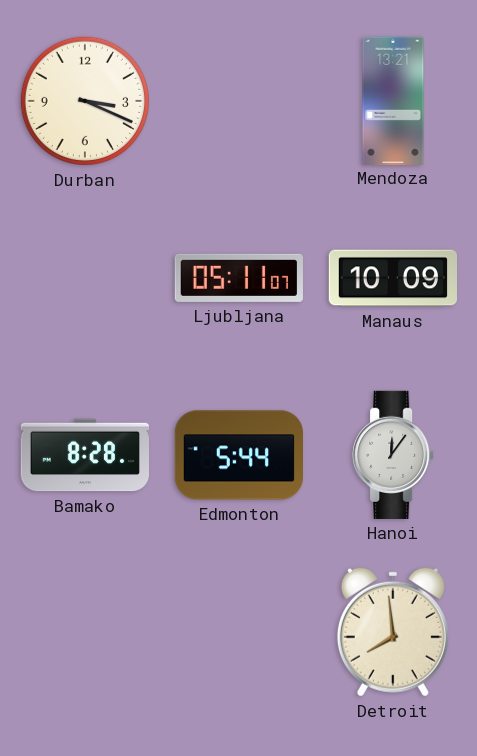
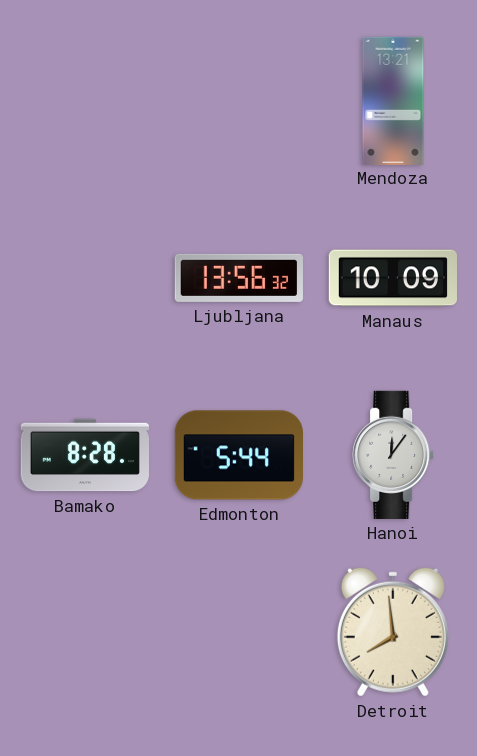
Durban: 3:19 -> none (85, 101)
Ljubljana: 05:11 -> 13:56 (239, 278)
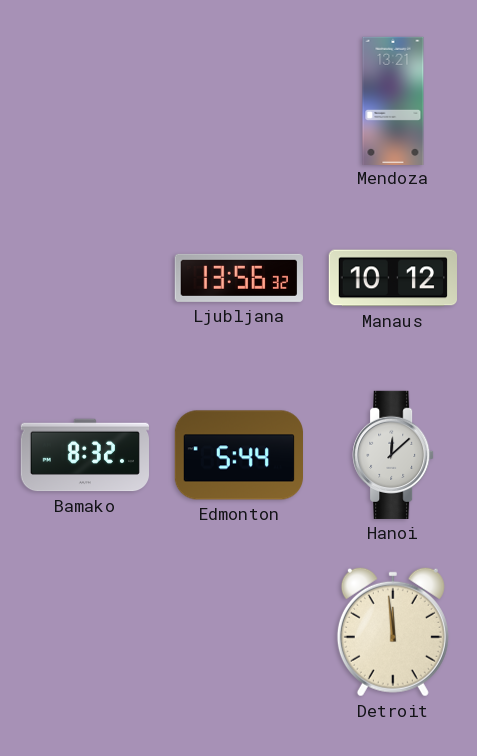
Manaus: 10:09 -> 10:12 (392, 278)
Bamako: 8:28 -> 8:32 (84, 455)
Hanoi: 12:06 -> 12:08 (393, 455)
Detroit: 7:59 -> 11:59 (393, 632)
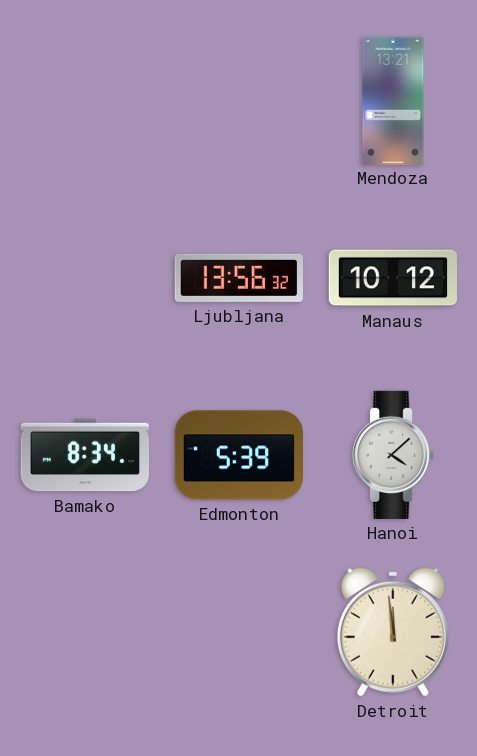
Bamako: 8:32 -> 8:34 (84, 455)
Edmonton: 5:44 -> 5:39 (238, 455)
Hanoi: 12:08 -> 4:08 (393, 455)
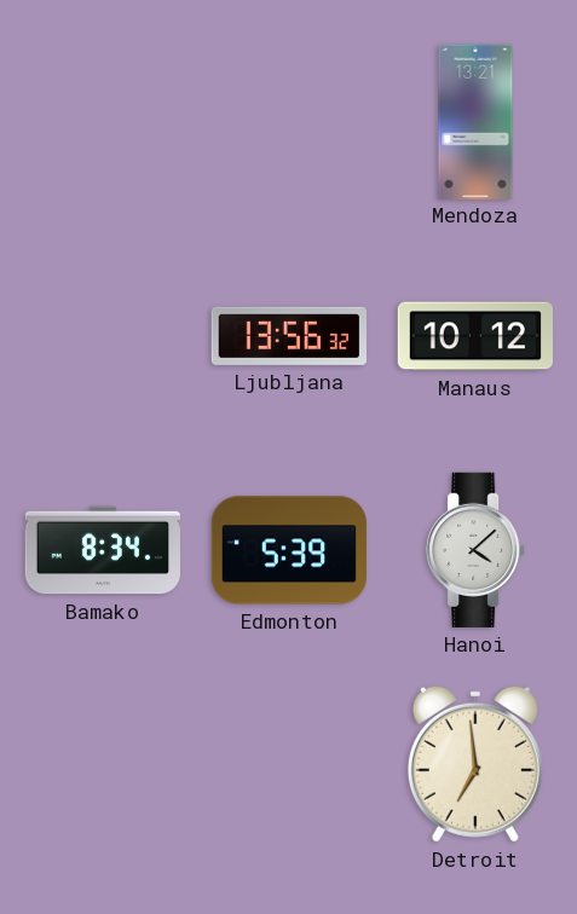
Detroit: 11:59 -> 6:59 (475, 764)
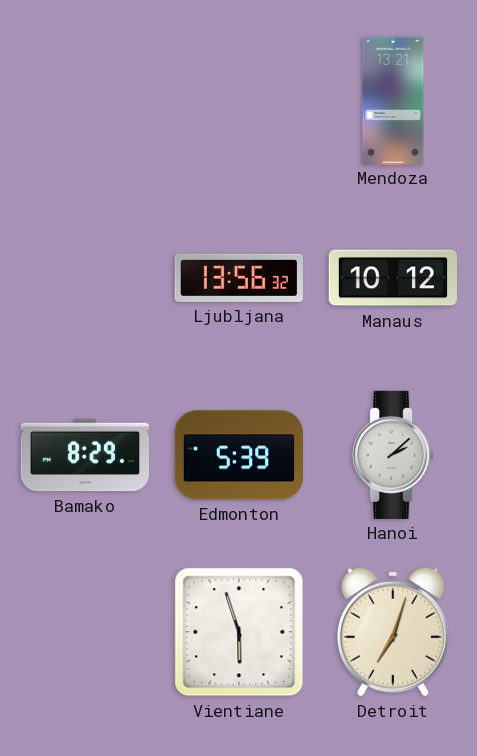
Bamako: 8:34 -> 8:29 (84, 455)
Hanoi: 4:08 -> 2:08 (393, 455)
Vientiane: none -> 5:57 (239, 632)
Detroit: 6:59 -> 7:03 (393, 632)
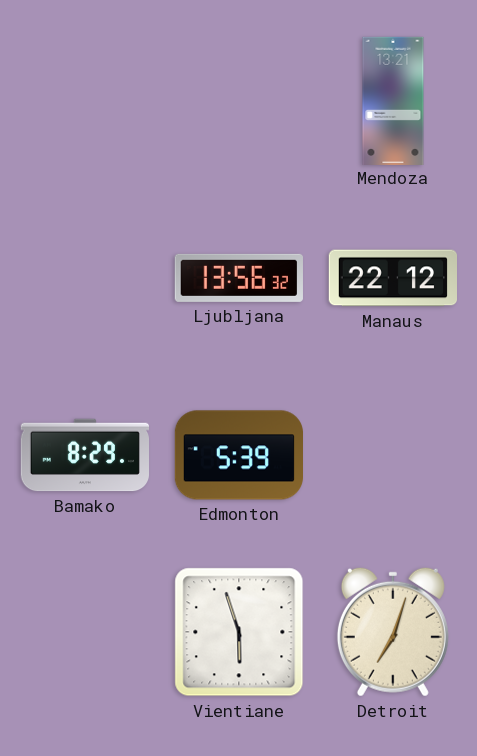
Manaus: 10:12 -> 22:12 (392, 278)
Hanoi: 2:08 -> none (393, 455)
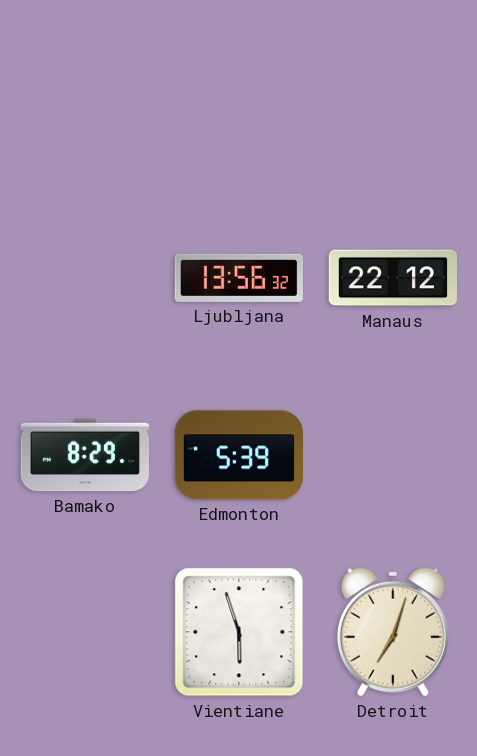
Mendoza: 13:21 -> none (393, 100)
